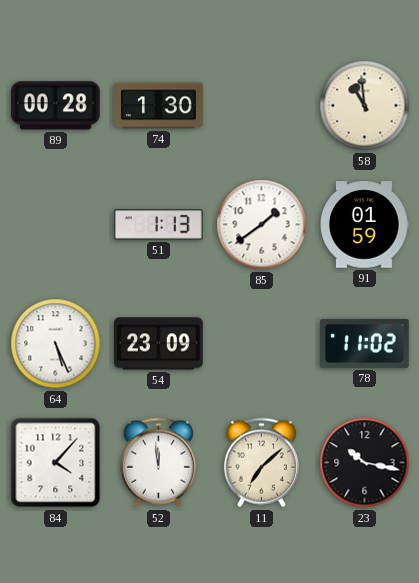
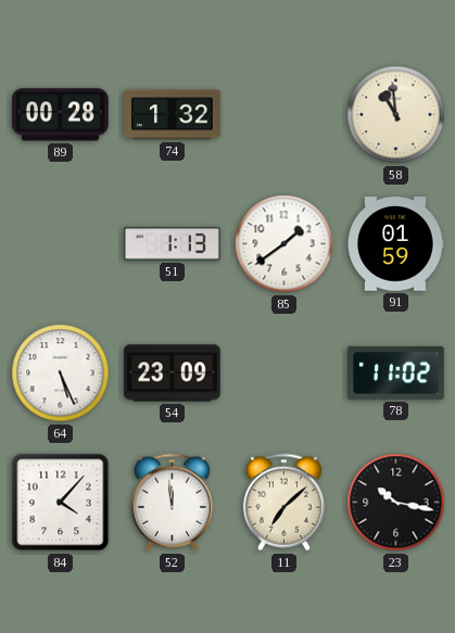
74: 1:30 -> 1:32 (173, 115)
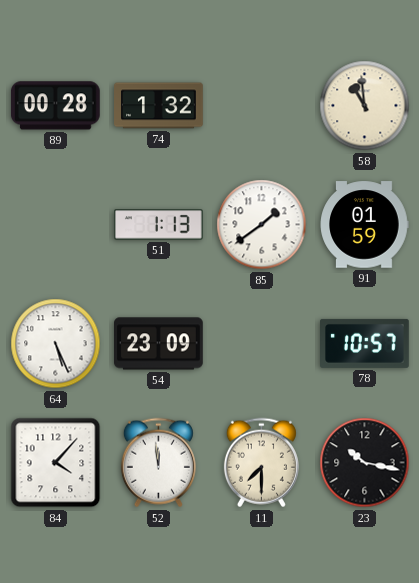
78: 11:02 -> 10:57 (365, 343)
11: 7:08 -> 7:30 (261, 463)
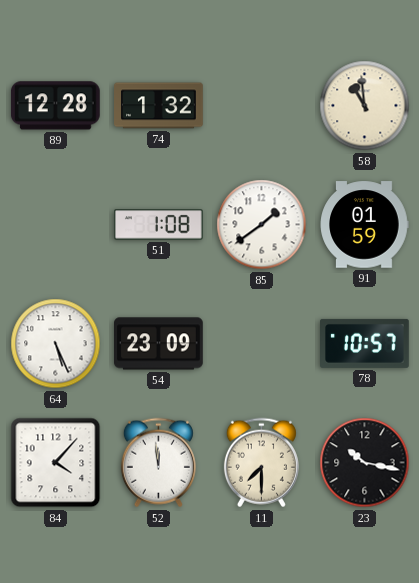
89: 00:28 -> 12:28 (55, 106)
51: 1:13 -> 1:08 (159, 225)
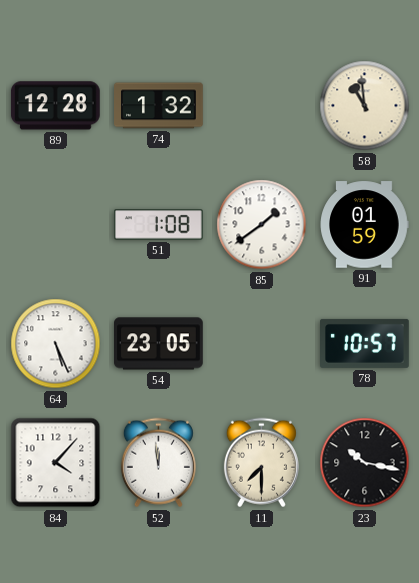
54: 23:09 -> 23:05 (159, 344)
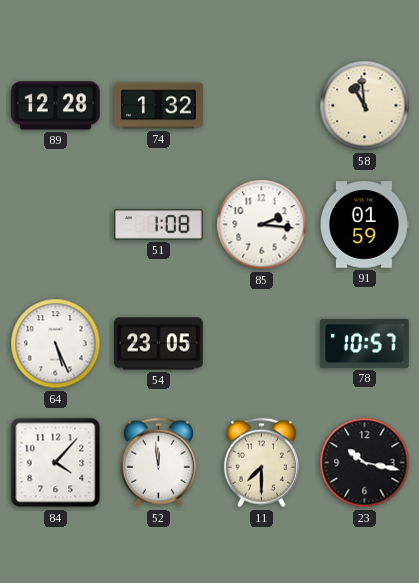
85: 1:39 -> 2:16 (262, 225)
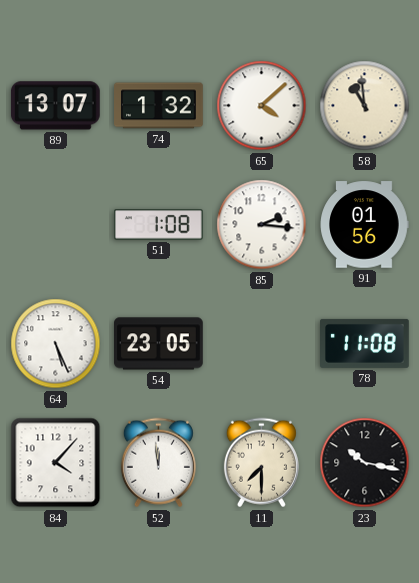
89: 12:28 -> 13:07 (55, 106)
65: none -> 4:08 (262, 106)
91: 01:59 -> 01:56 (364, 225)
78: 10:57 -> 11:08 (365, 343)
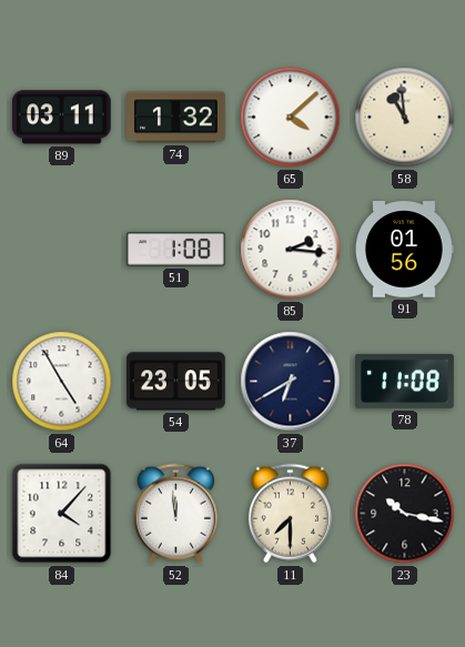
89: 13:07 -> 03:11 (61, 118)
64: 5:26 -> 4:55 (62, 382)
37: none -> 6:40 (291, 382)
